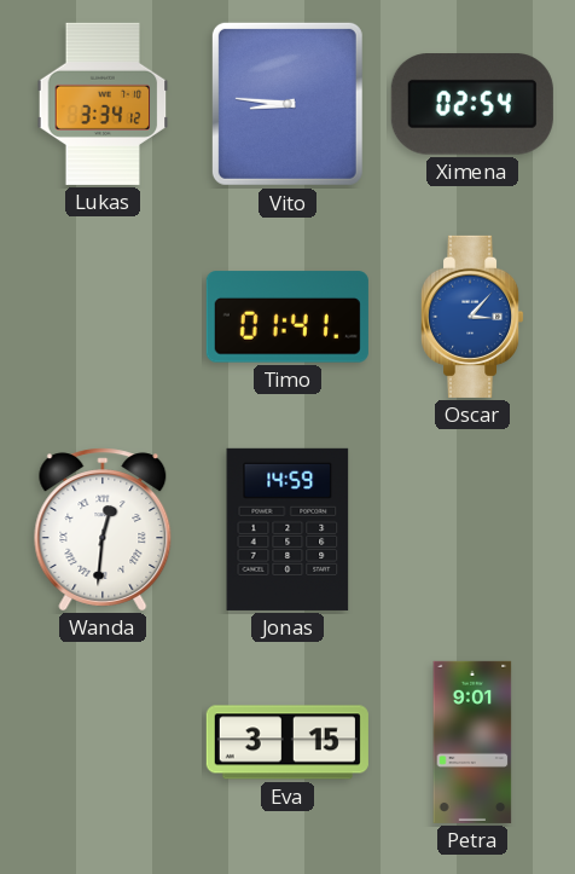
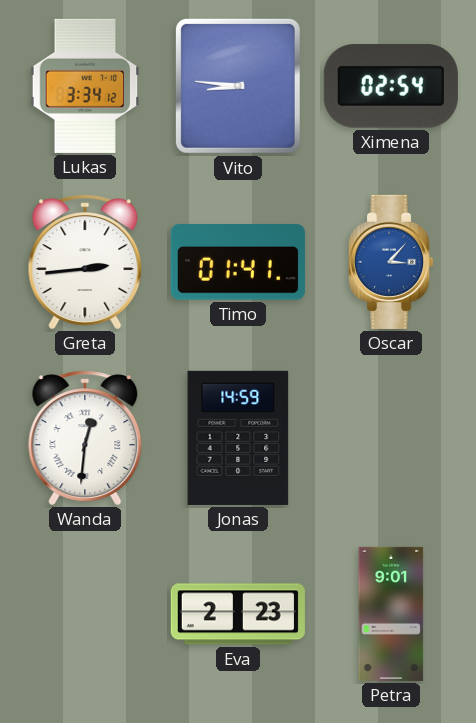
Greta: none -> 2:44 (85, 262)
Eva: 3:15 -> 2:23 (238, 614)
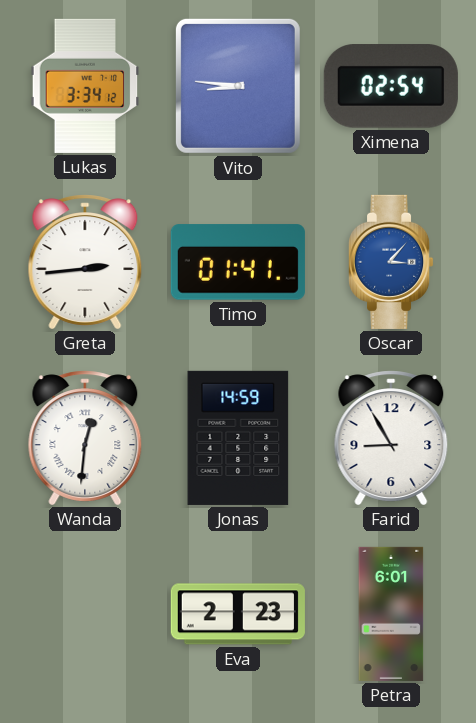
Farid: none -> 8:55 (391, 438)
Petra: 9:01 -> 6:01 (391, 614)
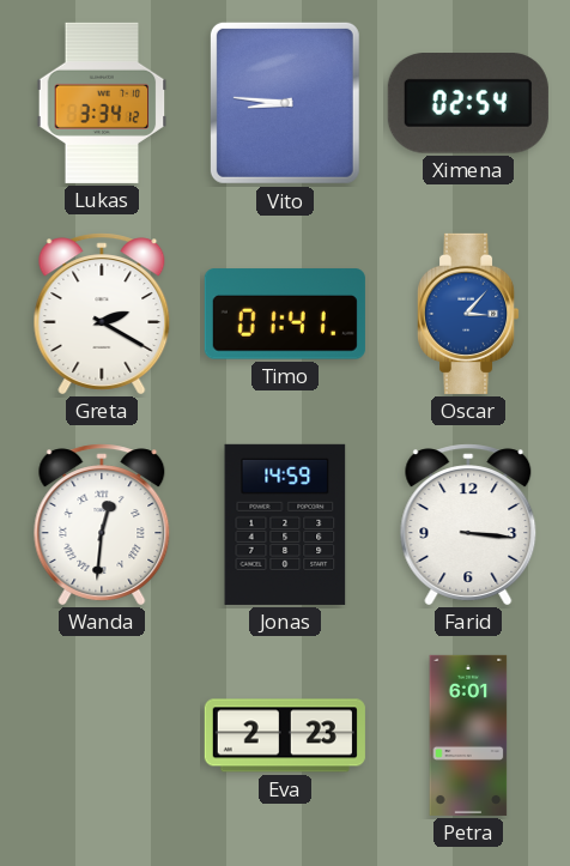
Greta: 2:44 -> 2:20 (102, 314)
Farid: 8:55 -> 3:16 (468, 525)
